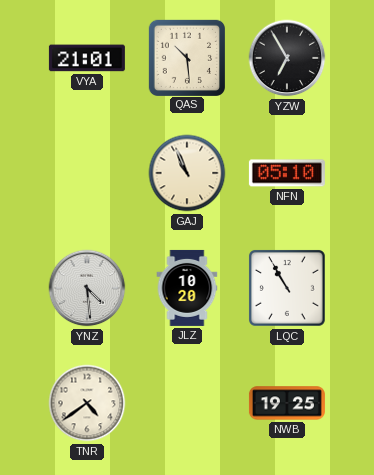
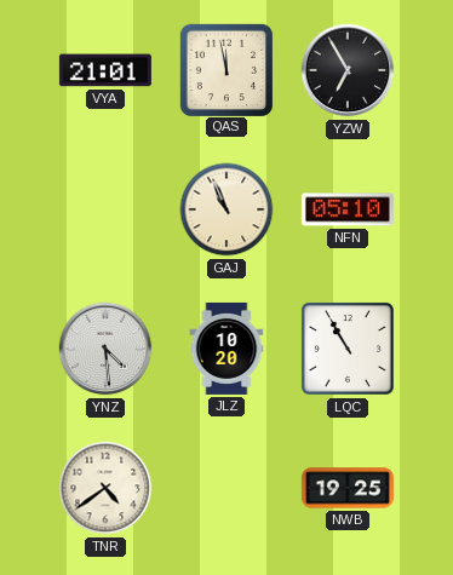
QAS: 10:29 -> 11:58 (225, 69)
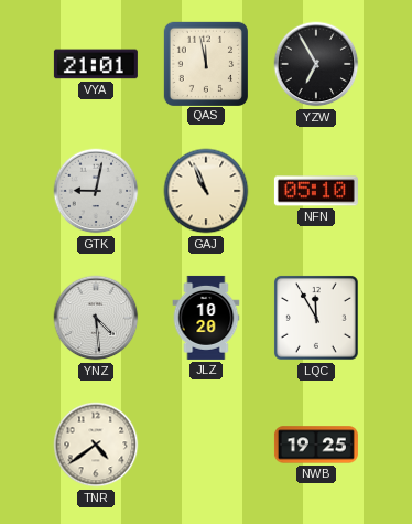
GTK: none -> 9:02 (96, 191)
LQC: 10:55 -> 11:55 (316, 318)
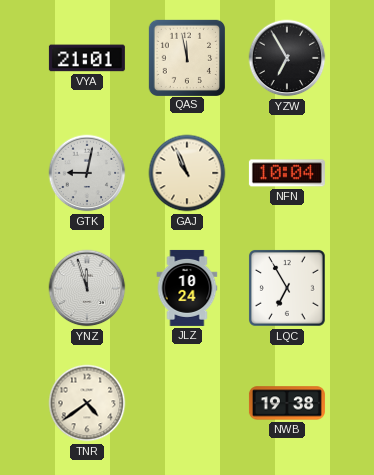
NFN: 05:10 -> 10:04 (287, 173)
YNZ: 4:29 -> 11:57 (87, 288)
JLZ: 10:20 -> 10:24 (187, 288)
LQC: 11:55 -> 6:55 (287, 288)
NWB: 19:25 -> 19:38 (287, 403)
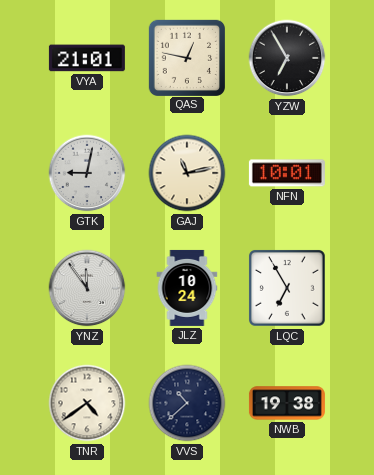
QAS: 11:58 -> 12:47 (186, 57)
GAJ: 10:56 -> 11:13 (187, 173)
NFN: 10:04 -> 10:01 (287, 173)
YNZ: 11:57 -> 11:54 (87, 288)
VVS: none -> 10:38 (187, 403)
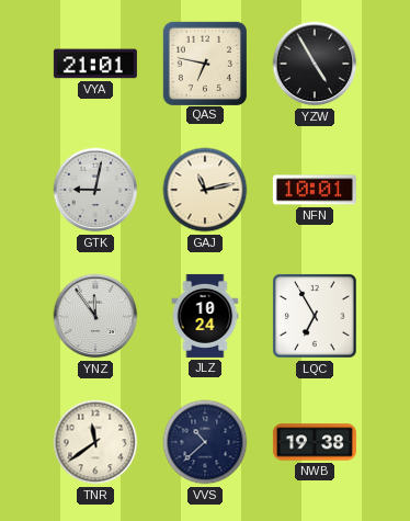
QAS: 12:47 -> 6:47 (204, 63)
YZW: 6:55 -> 4:55 (315, 64)
TNR: 4:39 -> 11:39 (95, 442)
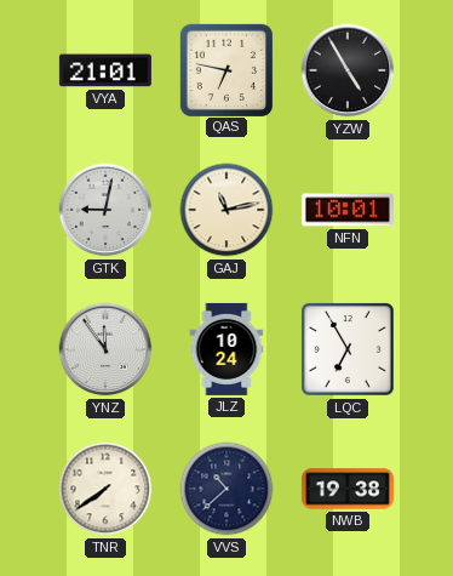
TNR: 11:39 -> 7:39 (105, 489)
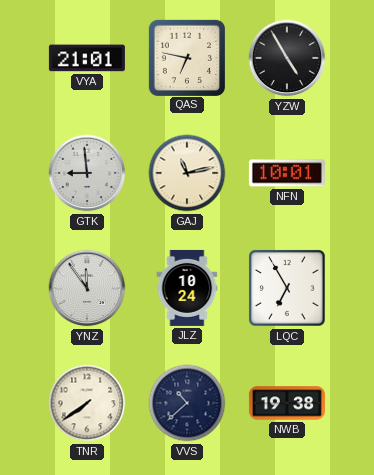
GTK: 9:02 -> 8:59 (87, 173)
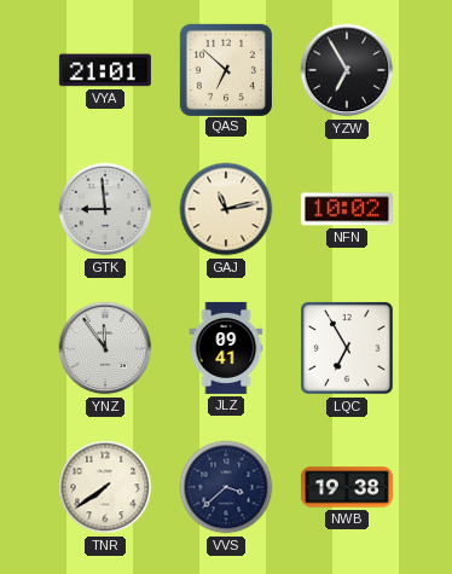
QAS: 6:47 -> 6:52 (225, 69)
YZW: 4:55 -> 6:55 (347, 70)
NFN: 10:01 -> 10:02 (347, 209)
JLZ: 10:24 -> 09:41 (226, 348)
VVS: 10:38 -> 3:38 (226, 487)
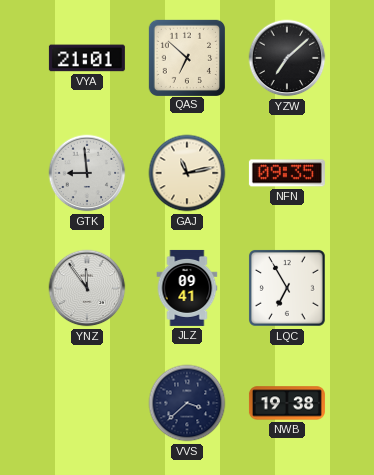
YZW: 6:55 -> 7:08 (287, 58)
NFN: 10:02 -> 09:35 (287, 173)
TNR: 7:39 -> none (105, 487)
